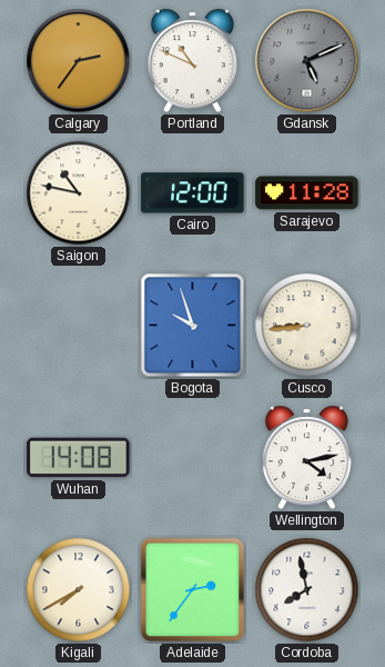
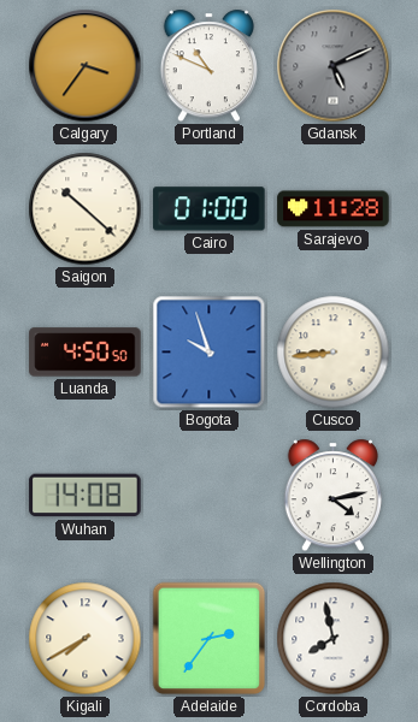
Calgary: 2:36 -> 3:36 (86, 66)
Saigon: 10:47 -> 10:22 (86, 209)
Cairo: 12:00 -> 01:00 (210, 209)
Luanda: none -> 4:50 (86, 353)
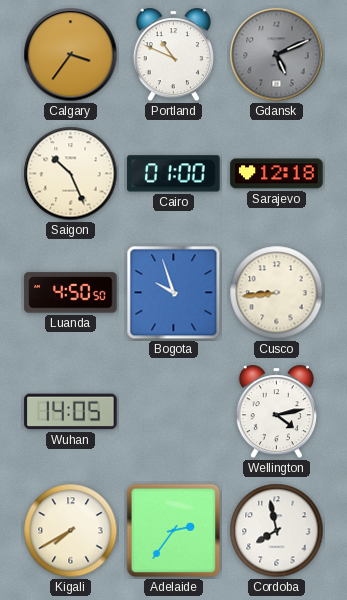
Saigon: 10:22 -> 10:26 (71, 174)
Sarajevo: 11:28 -> 12:18 (277, 174)
Wuhan: 14:08 -> 14:05 (71, 412)
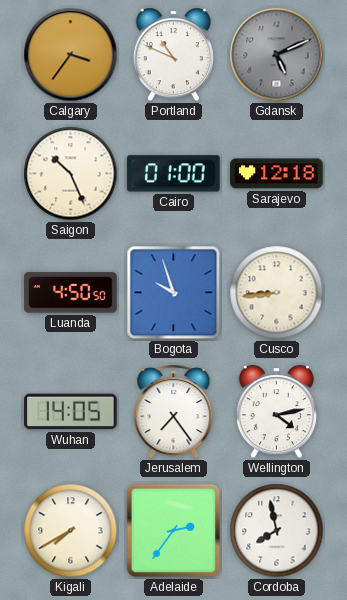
Jerusalem: none -> 7:24 (174, 412)
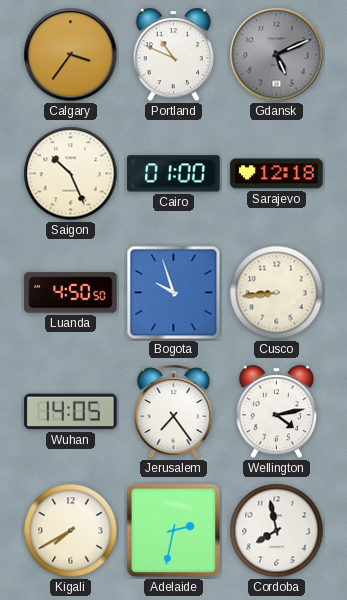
Adelaide: 2:36 -> 2:32 (174, 531)
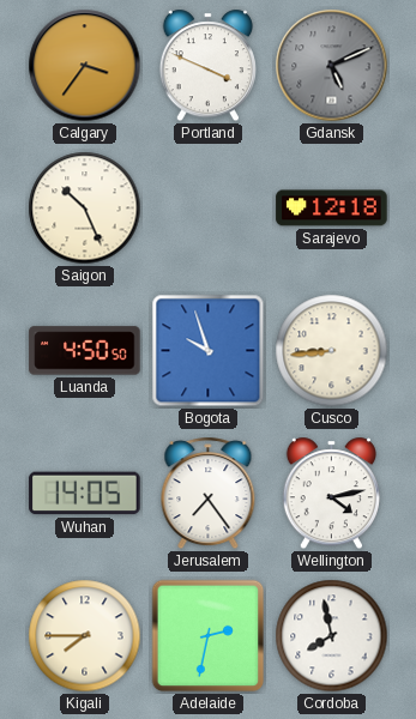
Portland: 10:49 -> 3:49 (207, 66)
Cairo: 01:00 -> none (174, 174)
Kigali: 7:40 -> 7:45 (85, 636)
